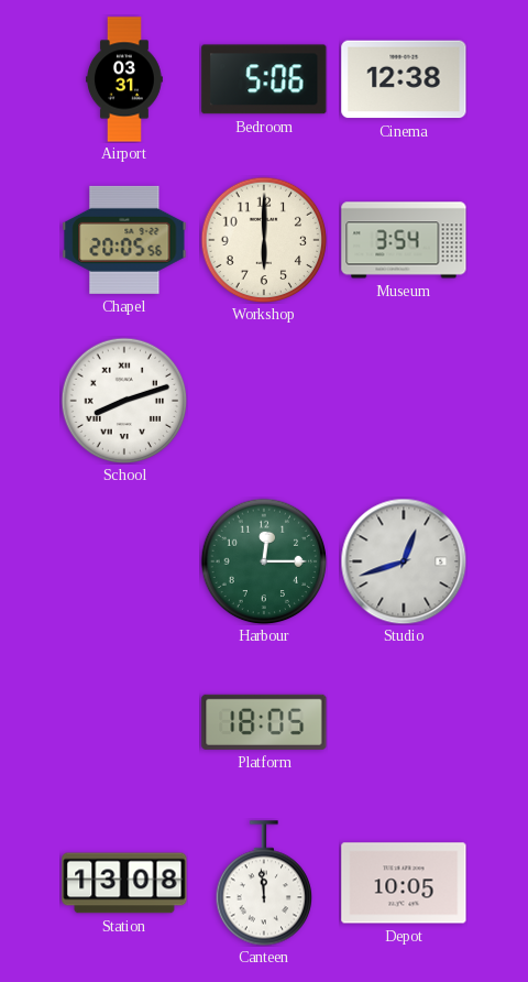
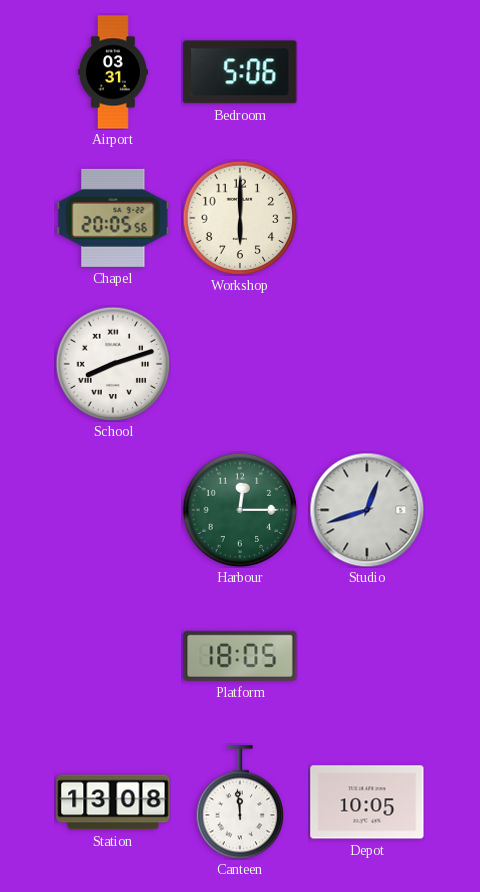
Cinema: 12:38 -> none (404, 79)
Museum: 3:54 -> none (404, 240)
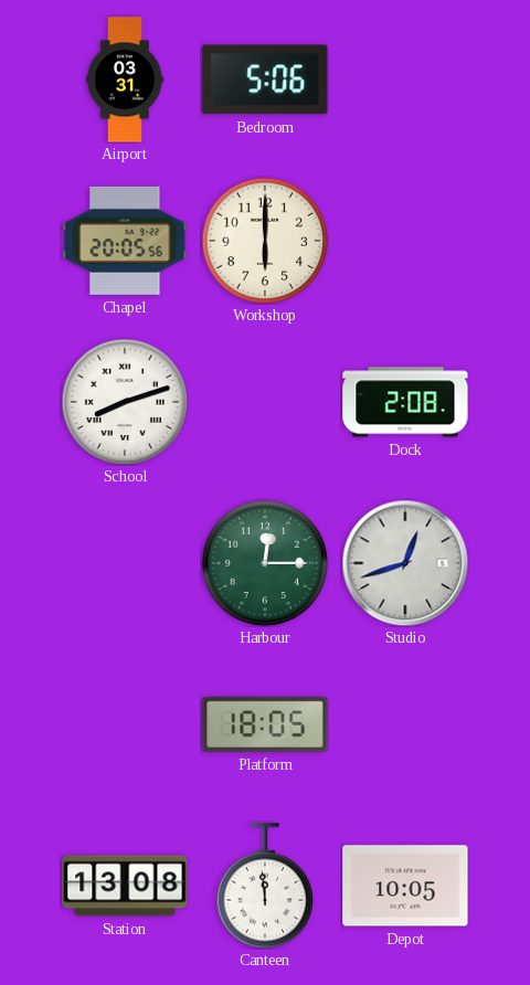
Dock: none -> 2:08 (405, 402)
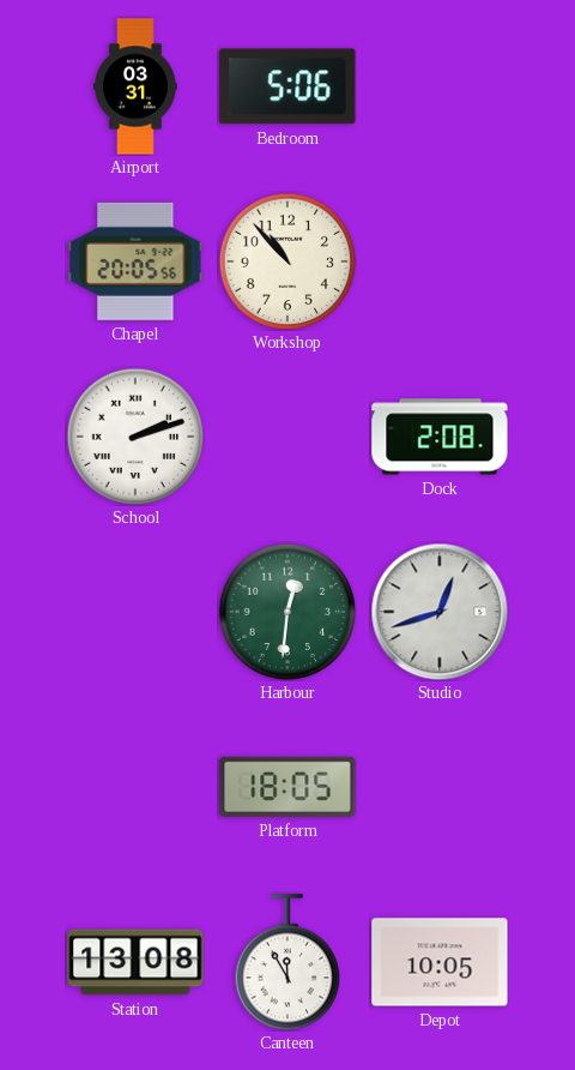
Workshop: 6:00 -> 10:53 (287, 262)
School: 8:12 -> 2:12 (135, 437)
Harbour: 12:15 -> 12:31 (287, 612)
Canteen: 11:59 -> 11:55 (286, 962)
